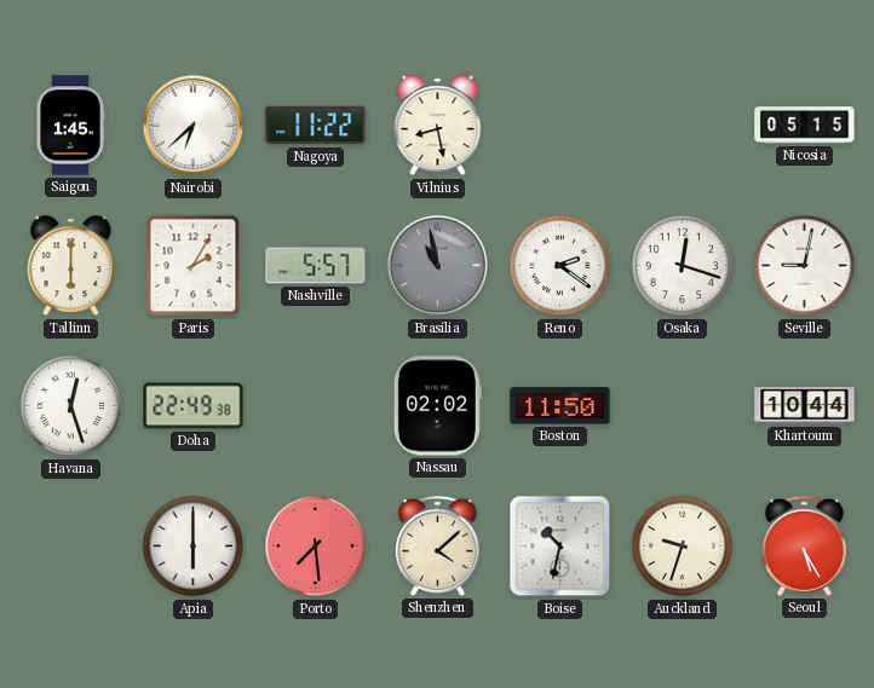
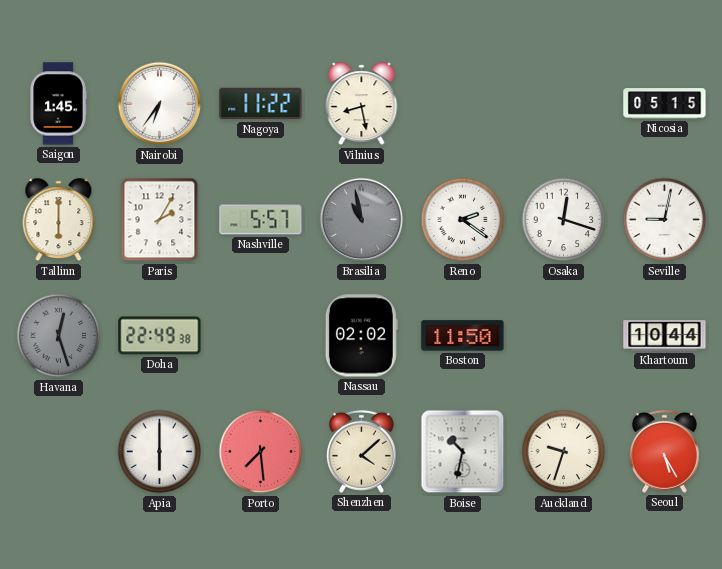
Nairobi: 6:38 -> 6:36 (160, 104)
Havana dial: white -> grey (59, 336)
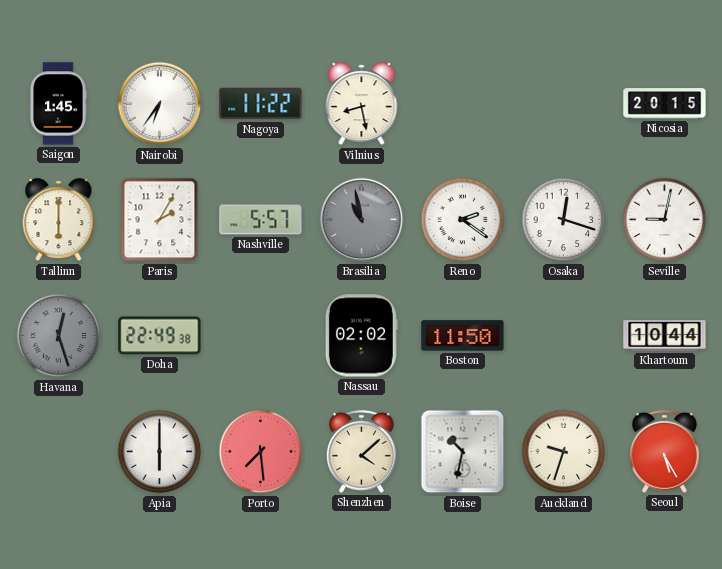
Nicosia: 05:15 -> 20:15 (665, 104)
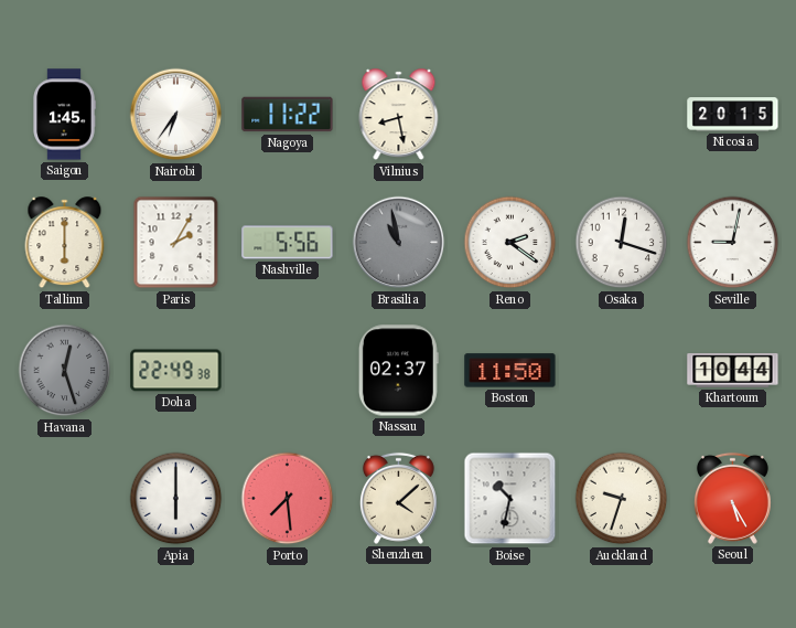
Nashville: 5:57 -> 5:56 (288, 243)
Nassau: 02:02 -> 02:37 (398, 371)
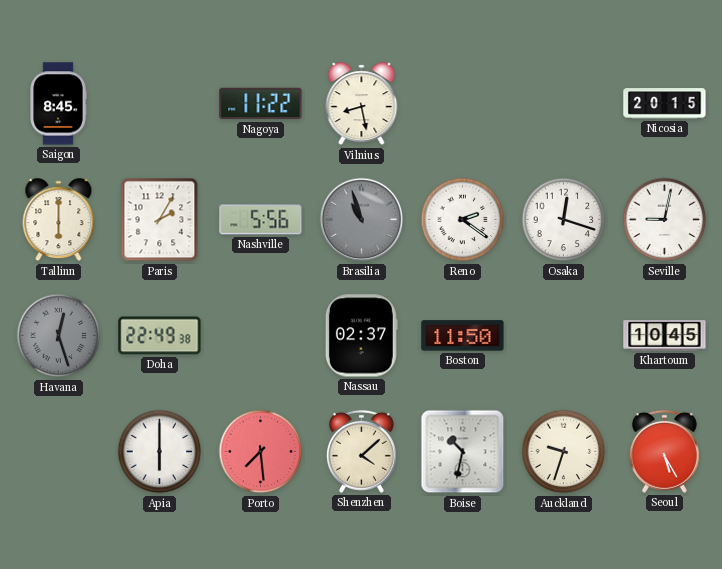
Saigon: 1:45 -> 8:45 (58, 104)
Nairobi: 6:36 -> none (176, 115)
Brasilia: 10:58 -> 10:57 (362, 220)
Khartoum: 10:44 -> 10:45 (665, 336)
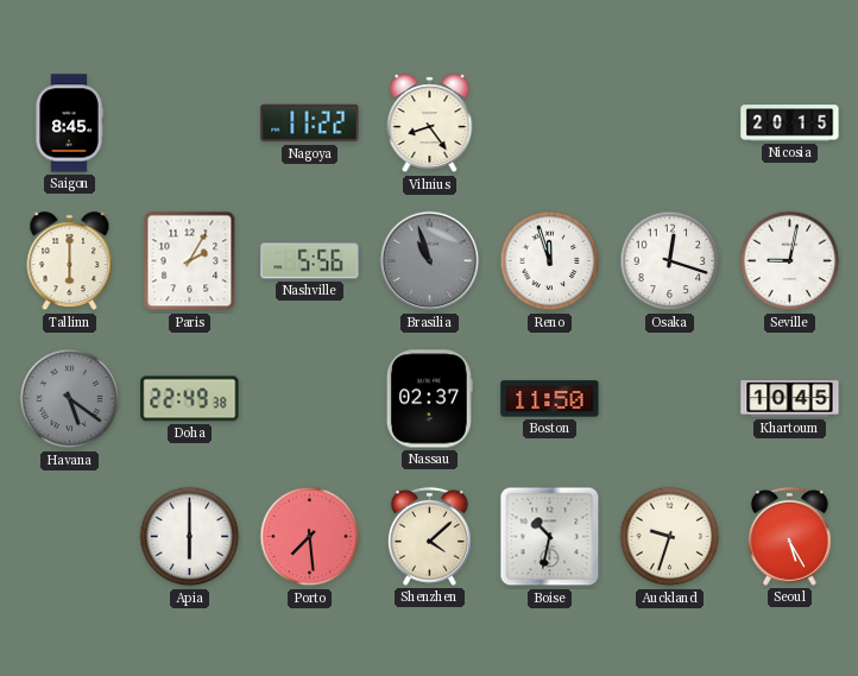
Vilnius: 8:28 -> 8:24 (430, 124)
Reno: 2:21 -> 11:57 (550, 261)
Havana: 12:27 -> 5:21 (70, 399)
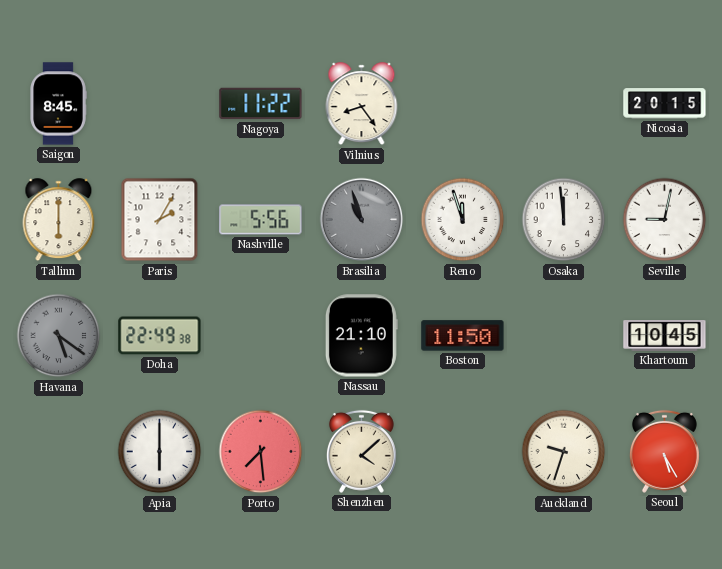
Osaka: 12:18 -> 11:59 (564, 220)
Nassau: 02:37 -> 21:10 (361, 336)
Boise: 10:32 -> none (550, 537)
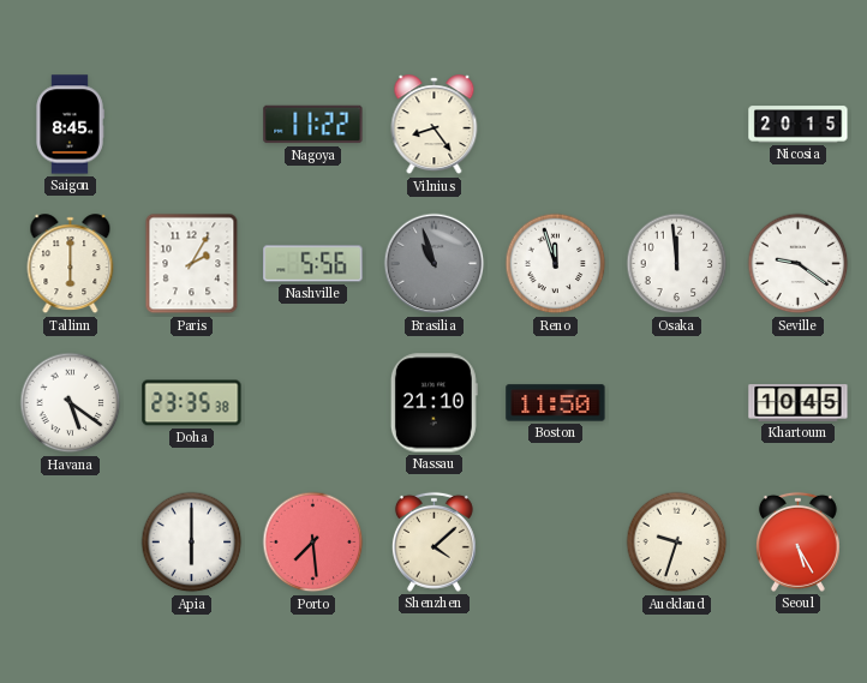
Seville: 9:02 -> 9:21 (799, 264)
Havana dial: grey -> white (71, 403)
Doha: 22:49 -> 23:35 (192, 403)
